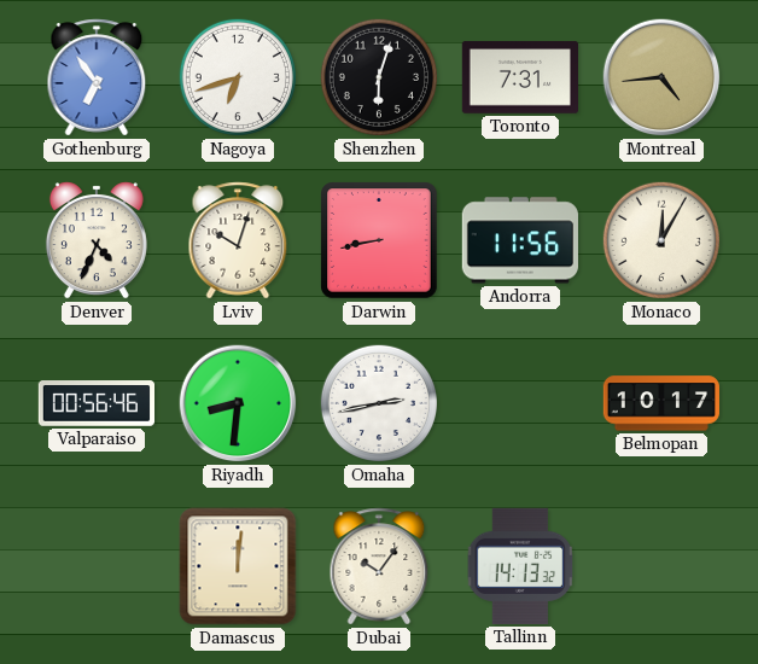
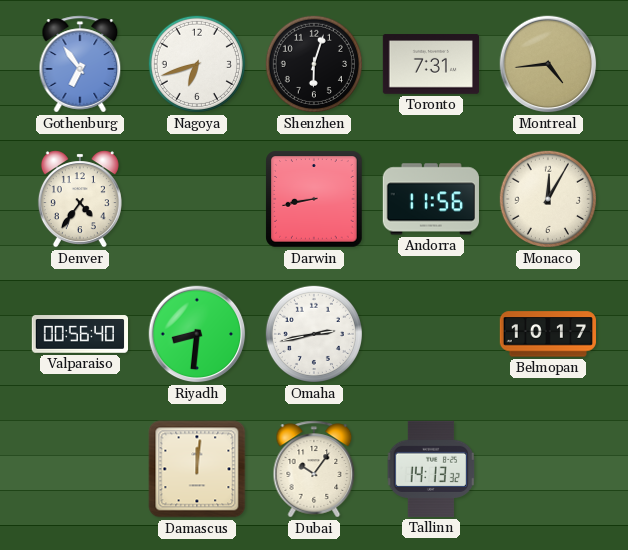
Denver: 4:34 -> 4:36 (80, 199)
Lviv: 10:03 -> none (238, 240)
Valparaiso: 00:56:46 -> 00:56:40 (79, 334)
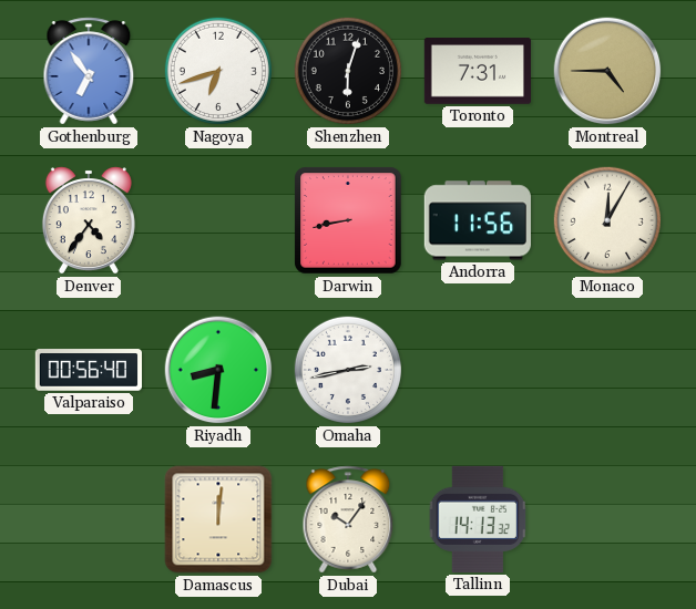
Montreal: 4:44 -> 4:45 (607, 71)
Belmopan: 10:17 -> none (547, 334)
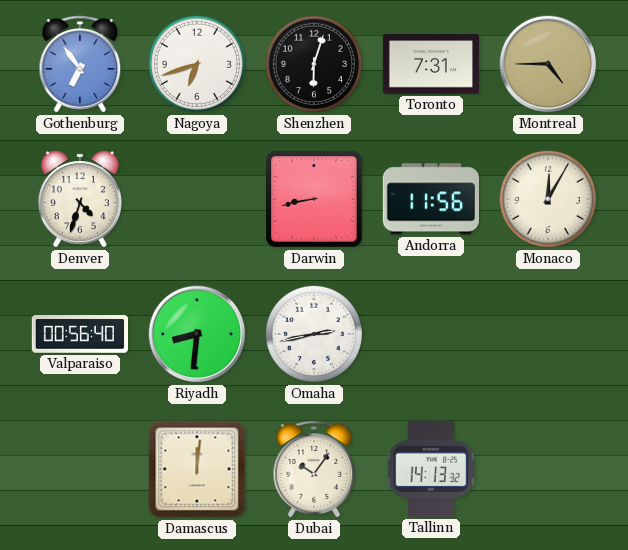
Denver: 4:36 -> 4:33 (80, 199)
